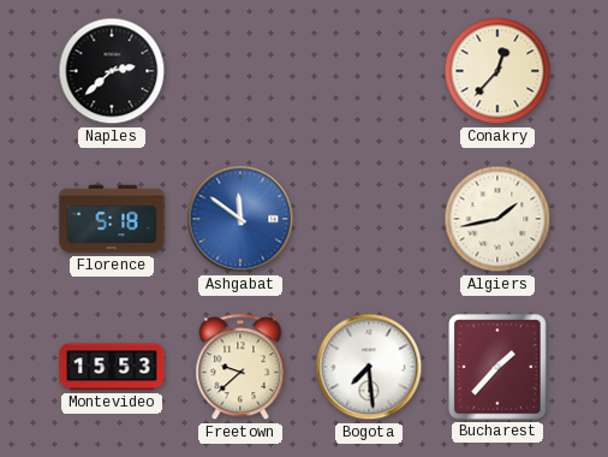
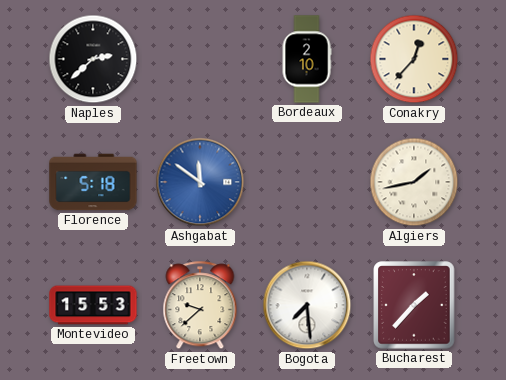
Bordeaux: none -> 2:10 (307, 59)
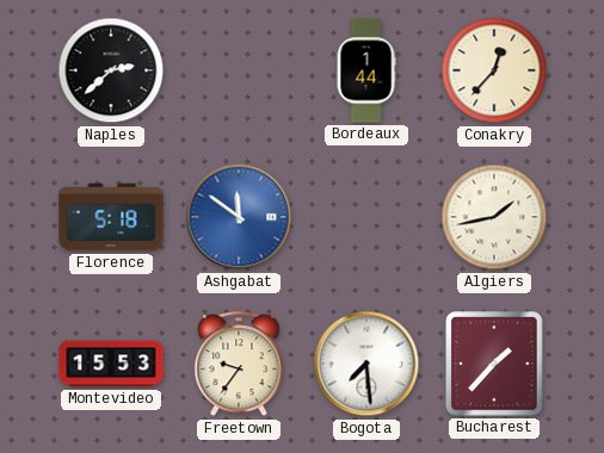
Bordeaux: 2:10 -> 1:44 (366, 70)
Freetown: 9:38 -> 9:36 (239, 365)
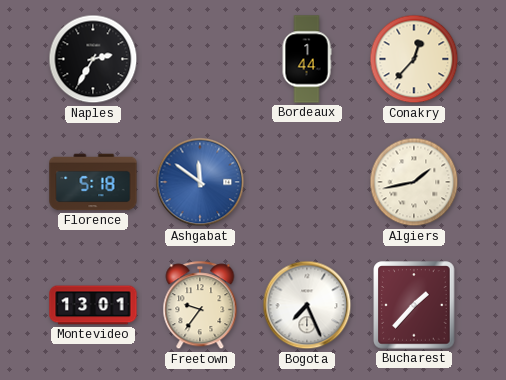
Naples: 2:38 -> 2:35 (93, 59)
Montevideo: 15:53 -> 13:01 (93, 305)
Bogota: 7:29 -> 7:26 (307, 305)
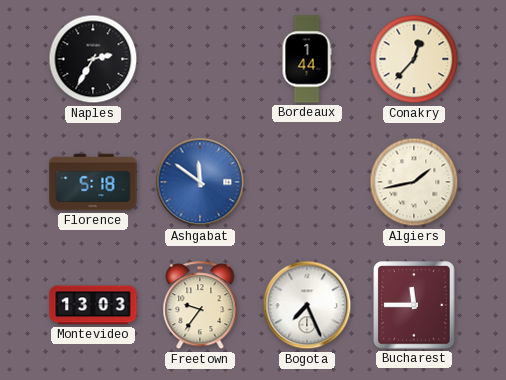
Montevideo: 13:01 -> 13:03 (93, 305)
Bucharest: 1:37 -> 11:45 (414, 305)
